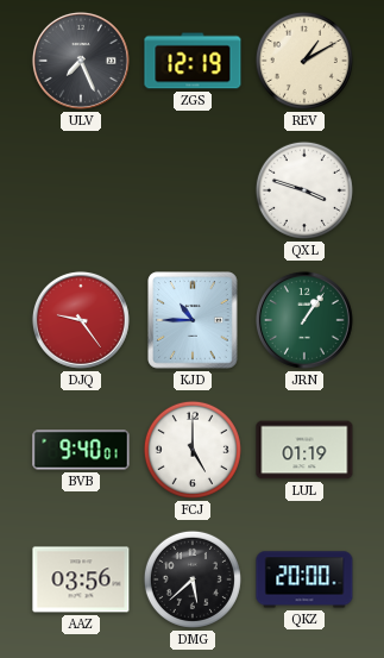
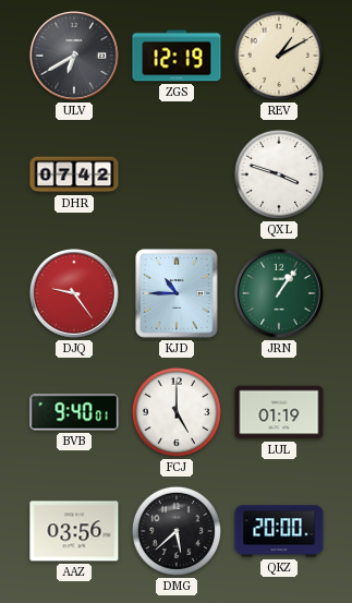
ULV: 7:26 -> 6:40 (74, 56)
DHR: none -> 07:42 (74, 174)
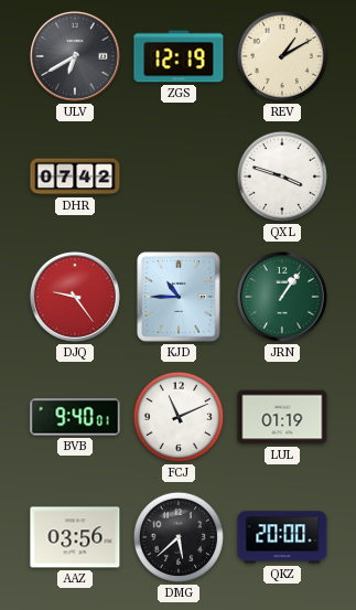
FCJ: 5:00 -> 11:11 (179, 417)
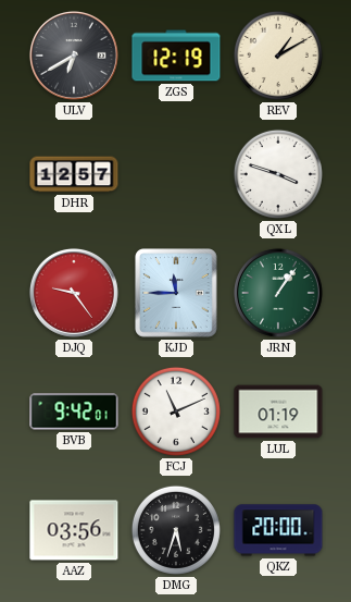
DHR: 07:42 -> 12:57 (74, 174)
KJD: 10:45 -> 11:45 (176, 293)
BVB: 9:40 -> 9:42 (74, 411)
DMG: 5:38 -> 5:33 (176, 530)
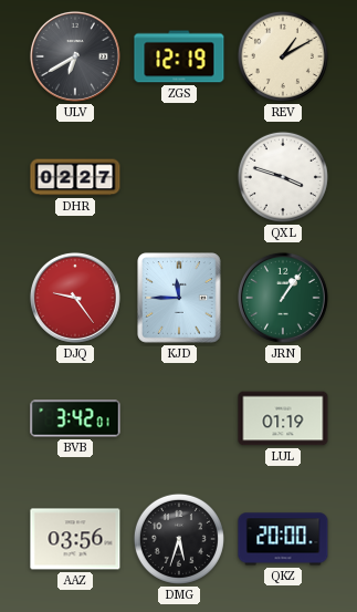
DHR: 12:57 -> 02:27 (75, 177)
BVB: 9:42 -> 3:42 (75, 418)
FCJ: 11:11 -> none (176, 411)
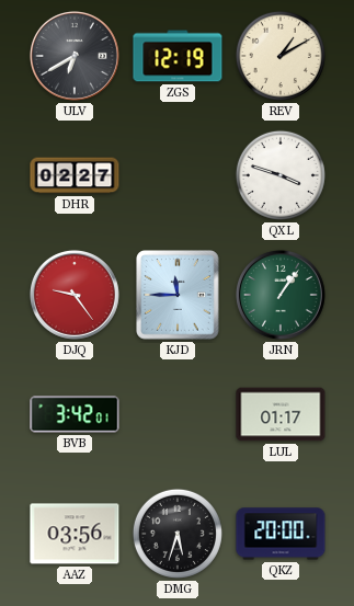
LUL: 01:19 -> 01:17 (281, 414)
